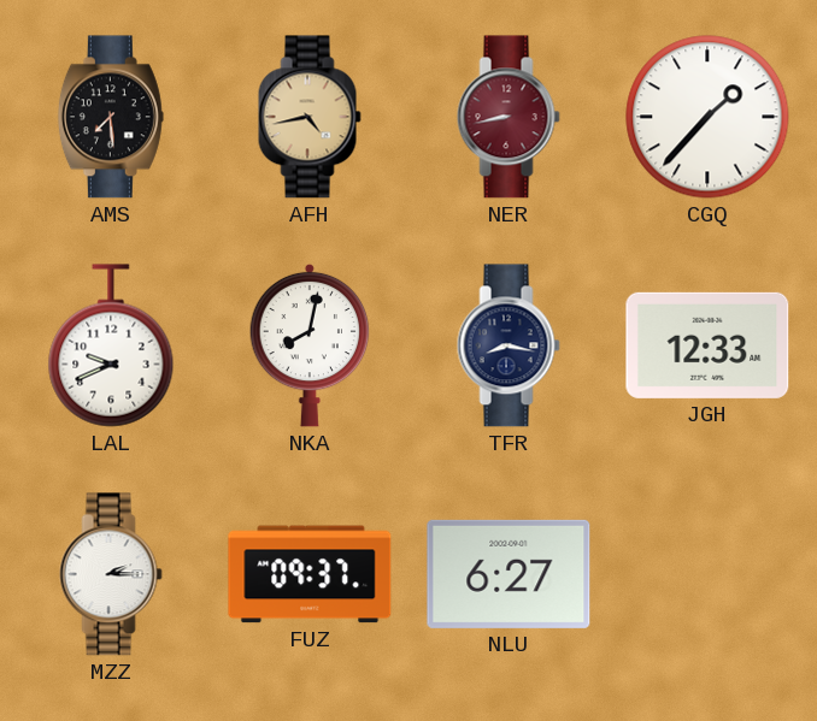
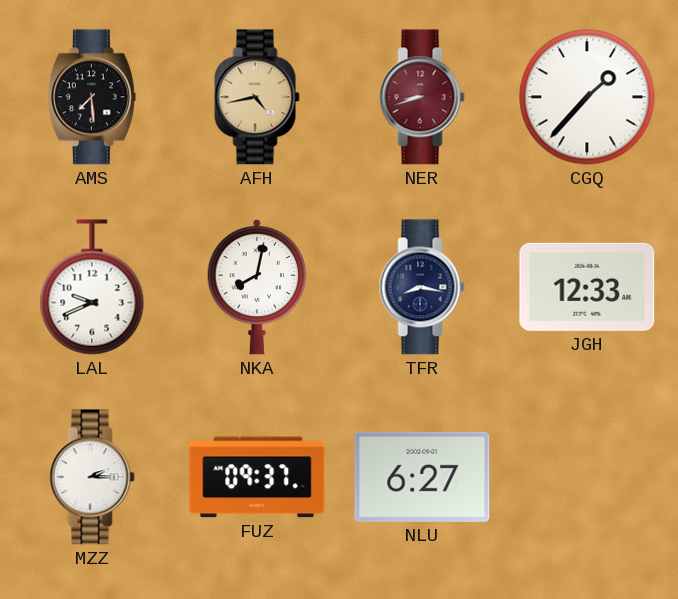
NER: 8:43 -> 8:42 (422, 97)
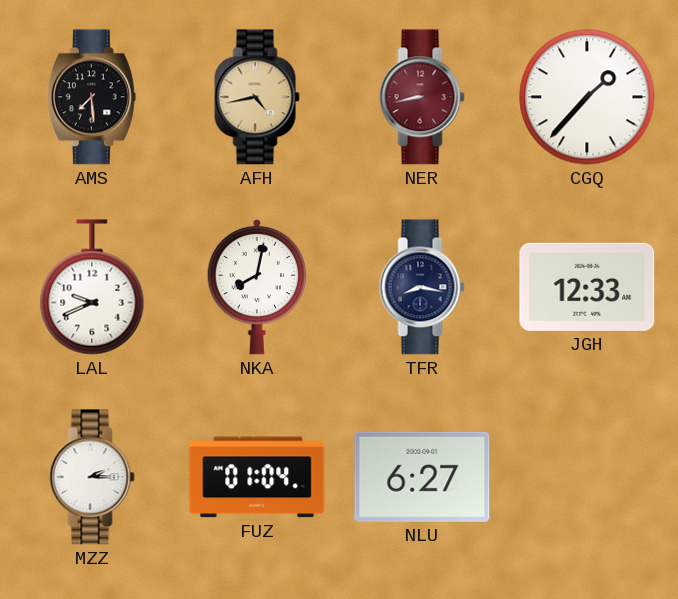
NER: 8:42 -> 8:43 (422, 97)
FUZ: 09:37 -> 01:04 (257, 477)
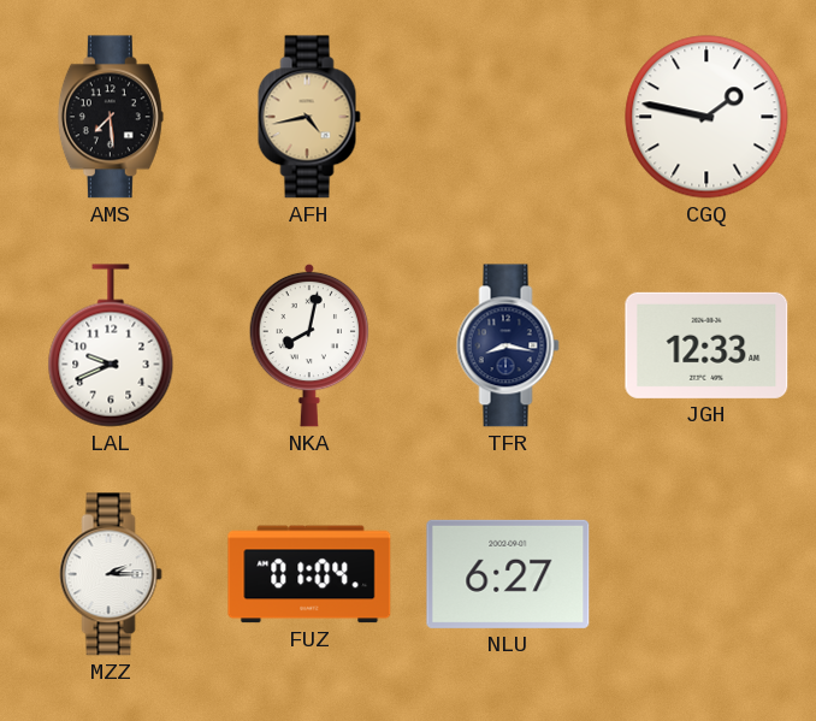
NER: 8:43 -> none (422, 97)
CGQ: 1:37 -> 1:47 (706, 117)
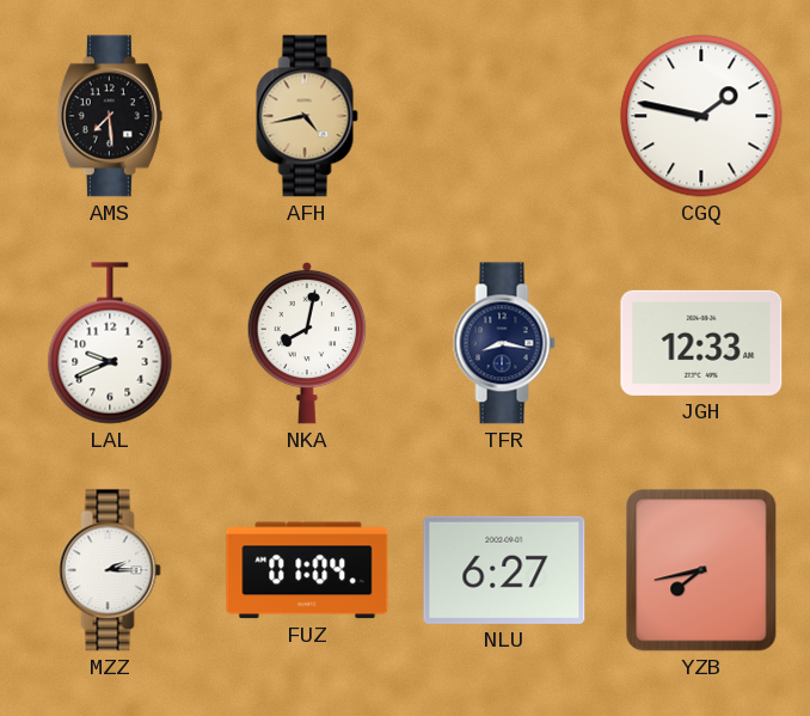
YZB: none -> 7:43 (701, 570)
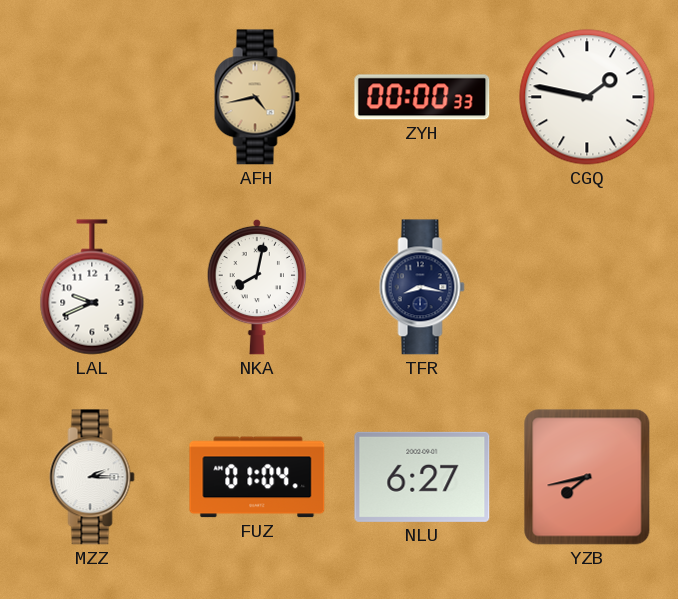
AMS: 7:29 -> none (110, 116)
ZYH: none -> 00:00 (422, 97)
JGH: 12:33 -> none (701, 343)
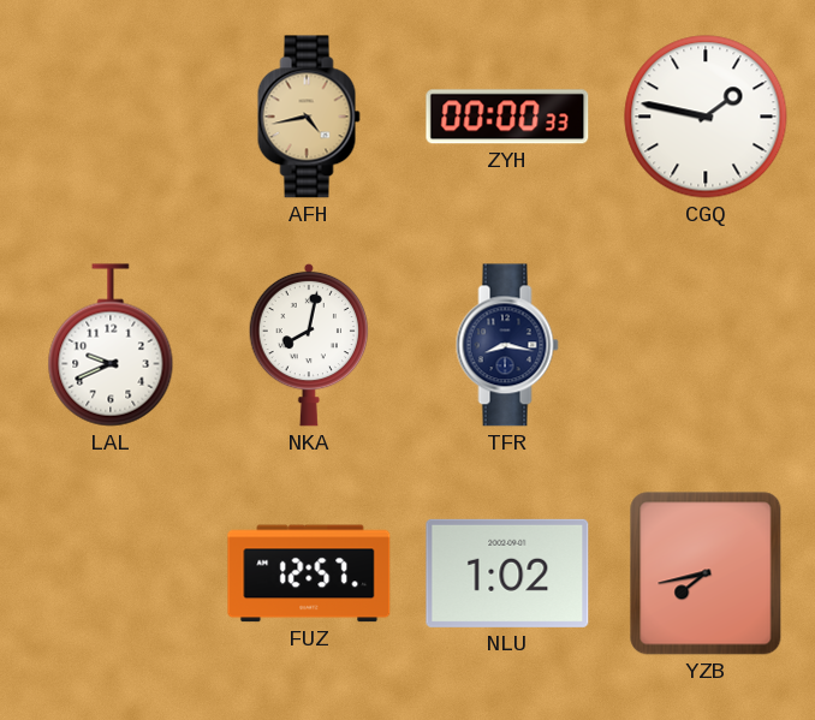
MZZ: 2:15 -> none (92, 477)
FUZ: 01:04 -> 12:57 (309, 573)
NLU: 6:27 -> 1:02 (507, 573)
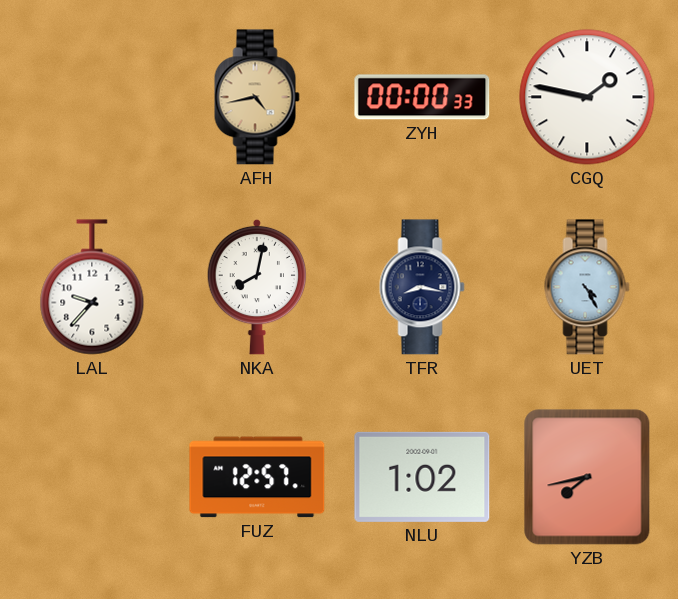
LAL: 9:41 -> 9:37 (92, 287)
UET: none -> 4:25 (587, 287)
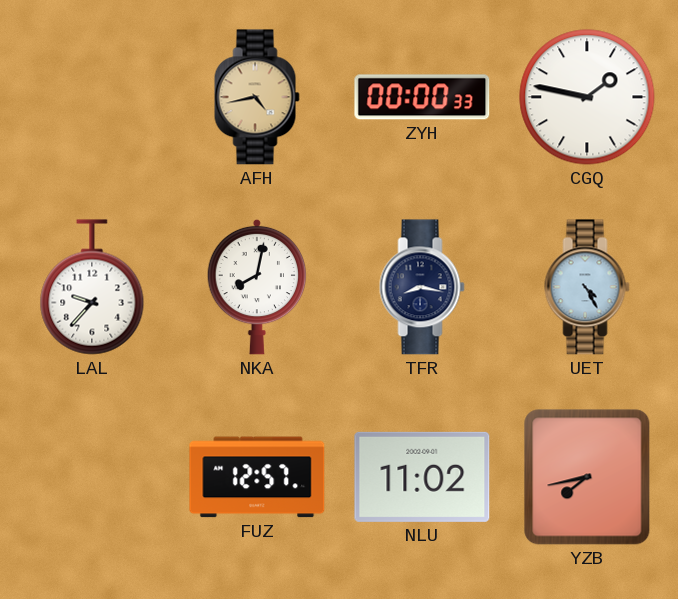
NLU: 1:02 -> 11:02 (422, 477)
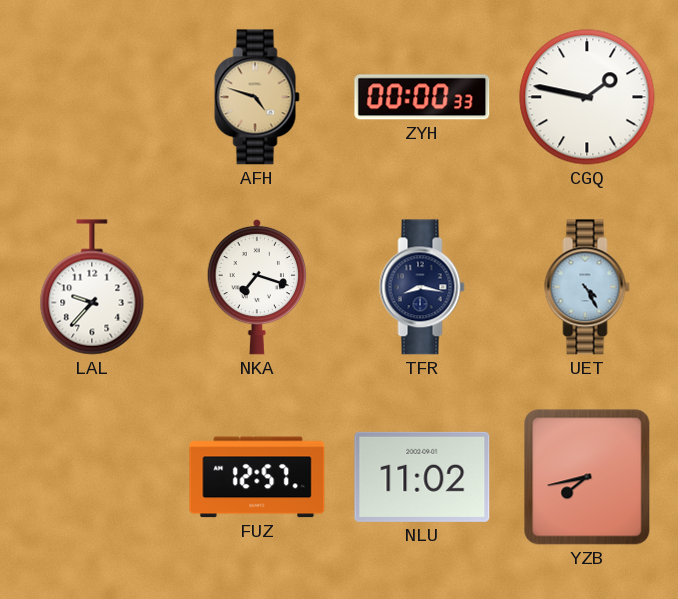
AFH: 4:43 -> 4:48 (257, 97)
NKA: 8:02 -> 7:18 (257, 287)
